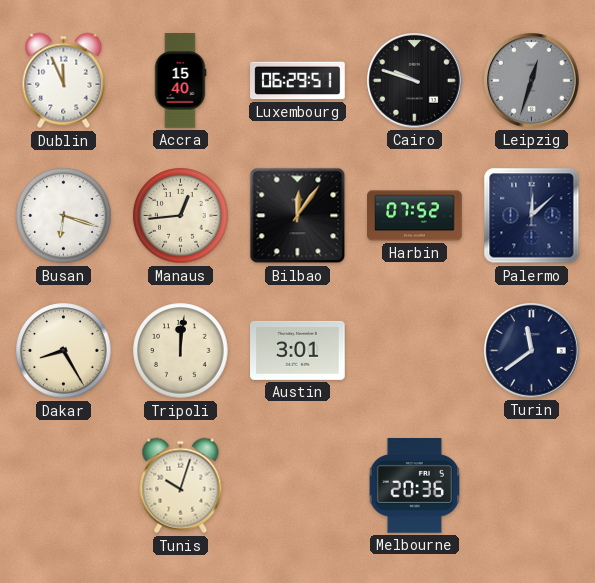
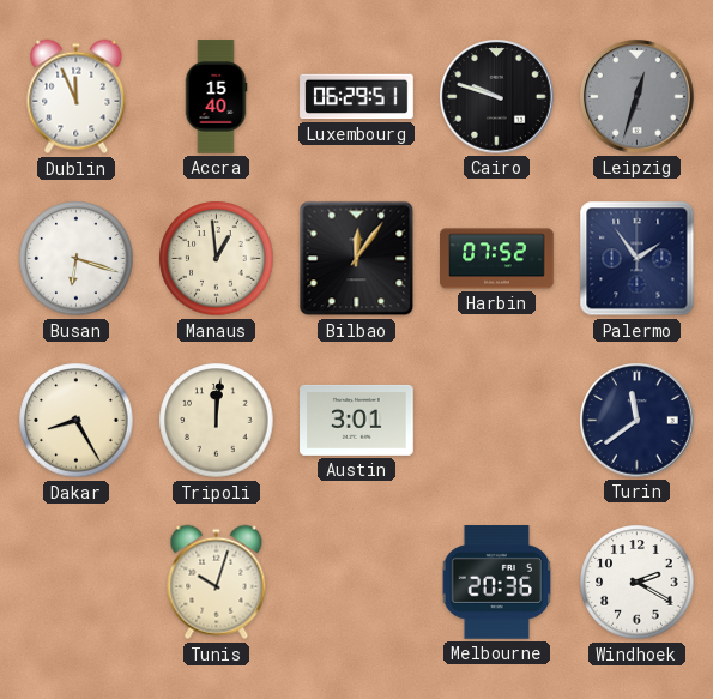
Manaus: 12:44 -> 12:59 (217, 259)
Palermo: 12:08 -> 1:54 (638, 259)
Windhoek: none -> 2:20 (638, 583)
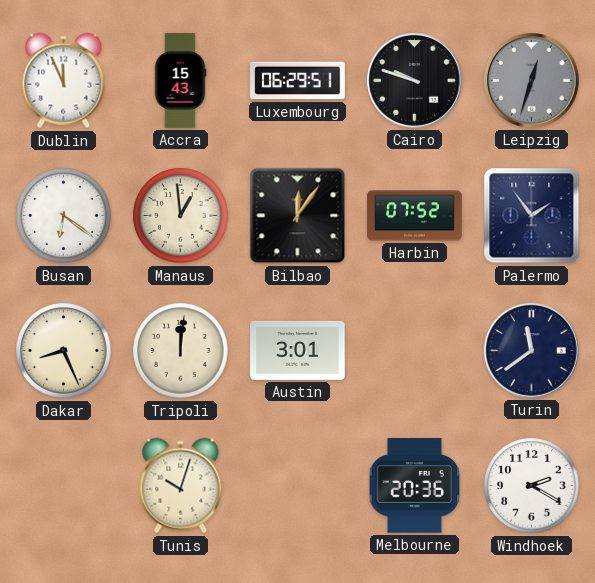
Accra: 15:40 -> 15:43 (180, 81)
Busan: 6:18 -> 6:21 (64, 216)
Dakar: 8:25 -> 8:26 (64, 351)
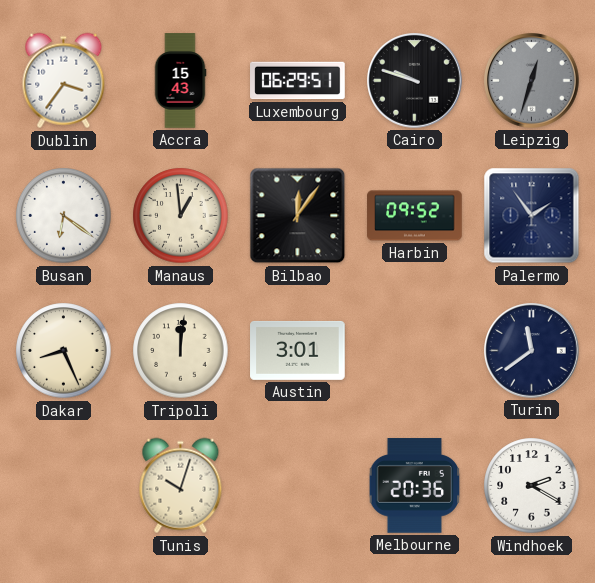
Dublin: 11:56 -> 3:36 (64, 81)
Harbin: 07:52 -> 09:52 (415, 216)
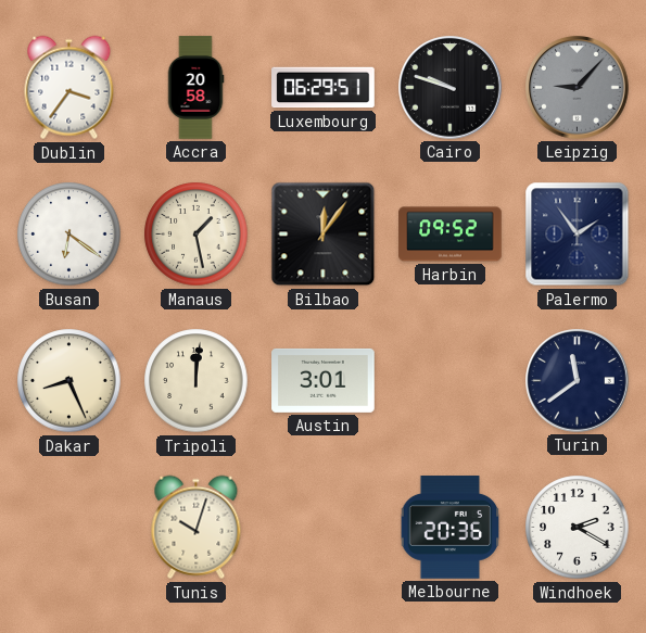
Accra: 15:43 -> 20:58 (195, 88)
Leipzig: 12:33 -> 9:07 (578, 88)
Manaus: 12:59 -> 1:28 (197, 235)
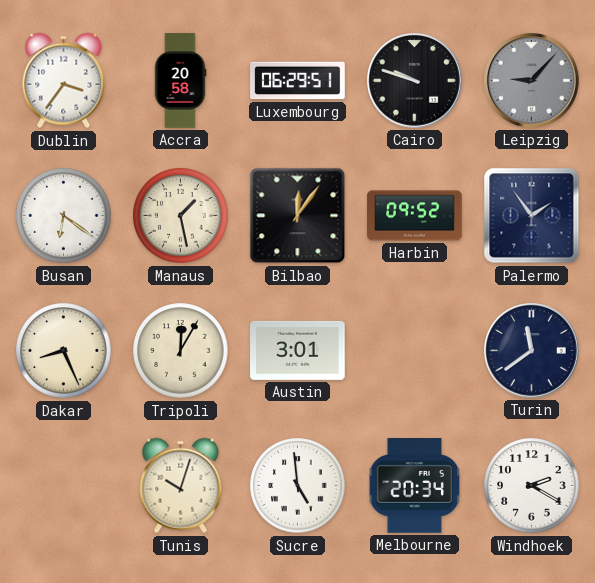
Tripoli: 12:01 -> 12:05 (181, 351)
Sucre: none -> 4:59 (298, 486)
Melbourne: 20:36 -> 20:34 (415, 486)
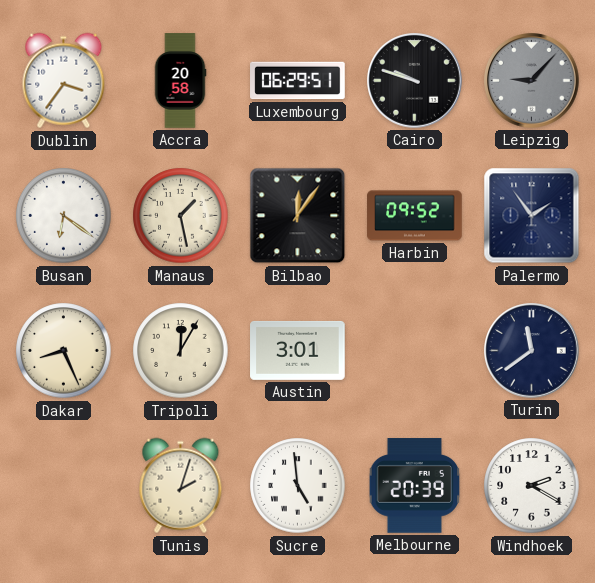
Tunis: 10:03 -> 2:03 (181, 486)
Melbourne: 20:34 -> 20:39 (415, 486)
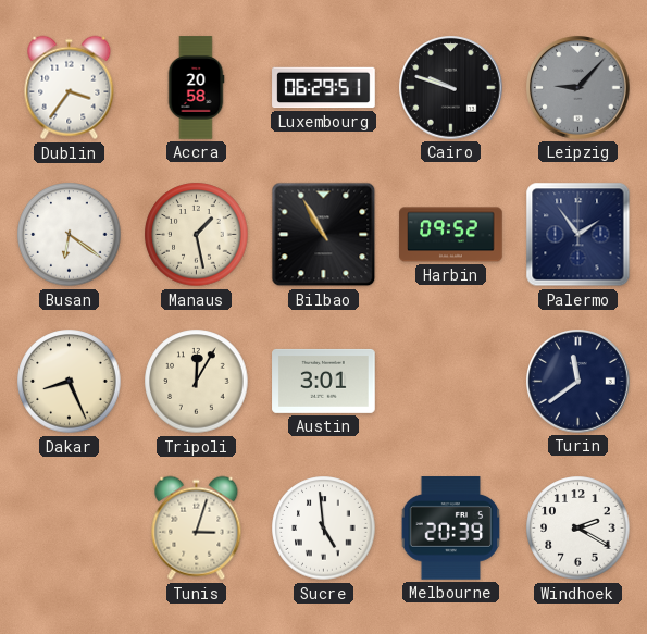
Bilbao: 12:06 -> 10:55 (324, 235)
Tunis: 2:03 -> 3:03 (197, 529)
